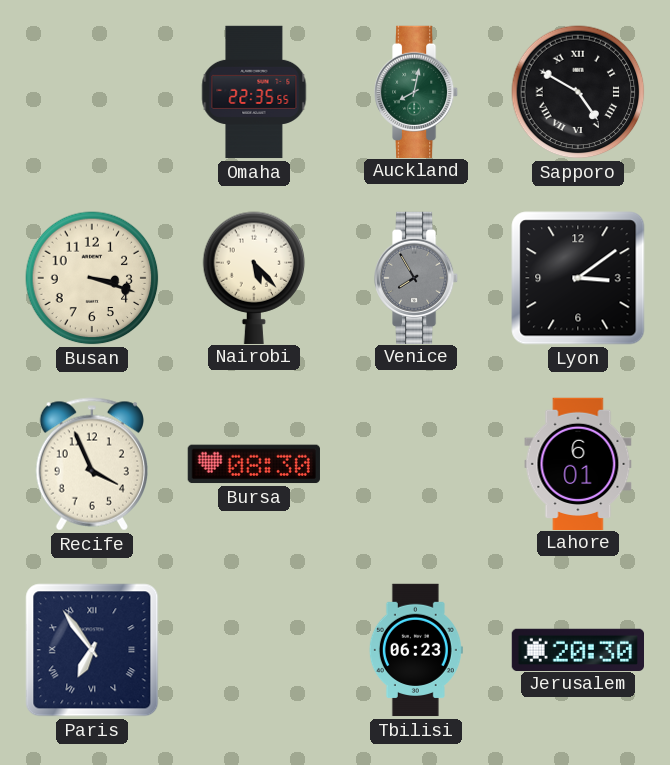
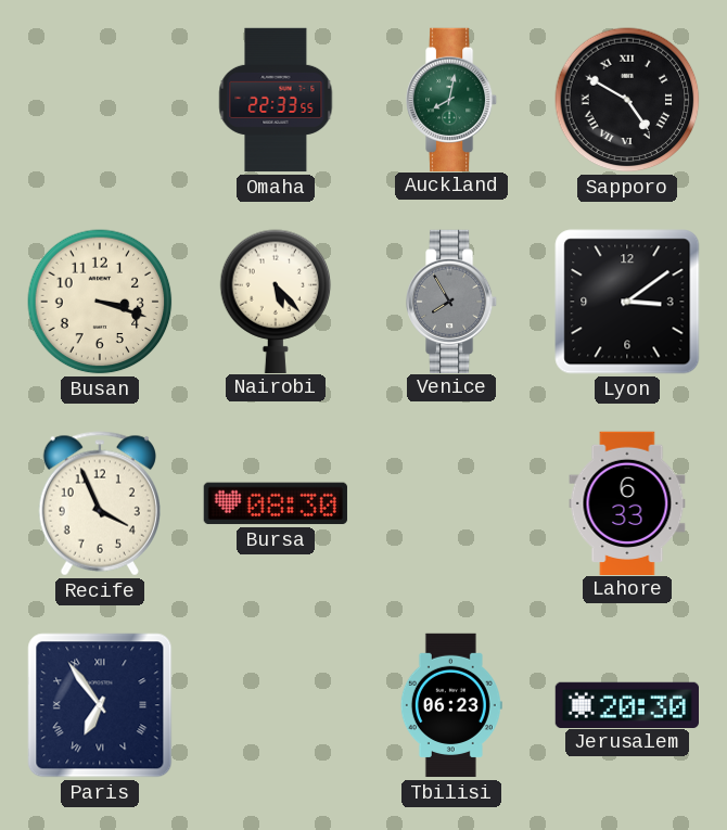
Omaha: 22:35 -> 22:33 (276, 100)
Lahore: 6:01 -> 6:33 (627, 502)
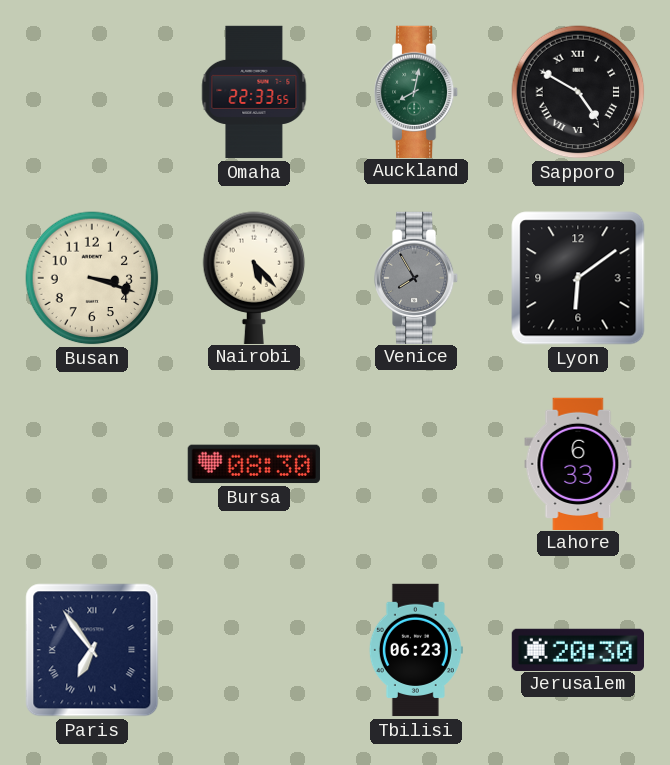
Lyon: 3:09 -> 6:09 (578, 278)
Recife: 3:56 -> none (100, 503)
